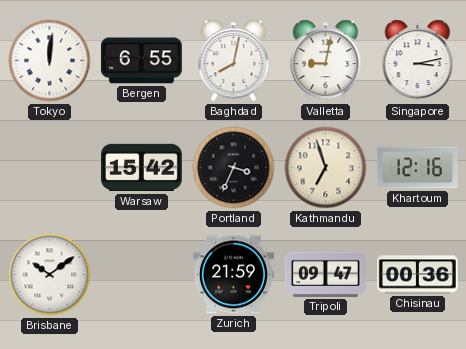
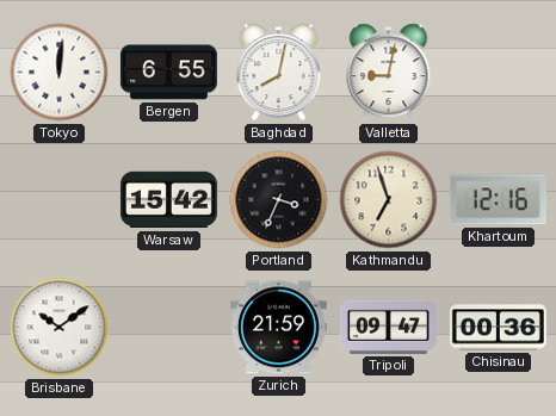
Singapore: 3:13 -> none (418, 61)
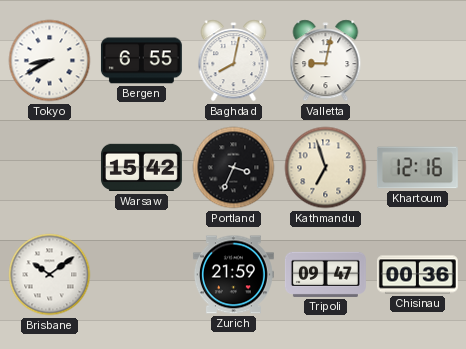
Tokyo: 12:01 -> 8:40 (50, 61)
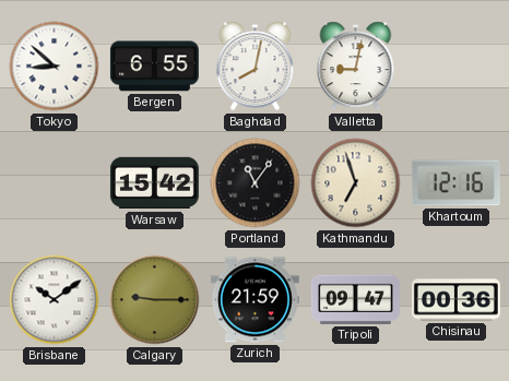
Tokyo: 8:40 -> 8:52 (55, 67)
Portland: 3:34 -> 11:06 (256, 183)
Calgary: none -> 9:15 (155, 300)
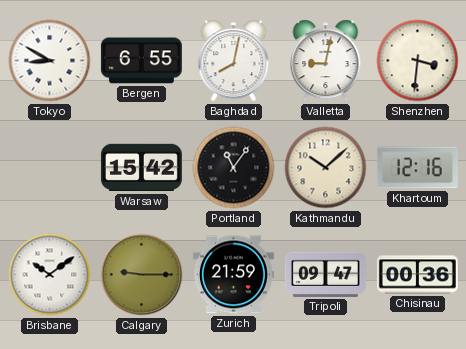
Tokyo: 8:52 -> 8:50 (50, 61)
Shenzhen: none -> 3:31 (418, 61)
Kathmandu: 6:57 -> 10:08 (326, 168)
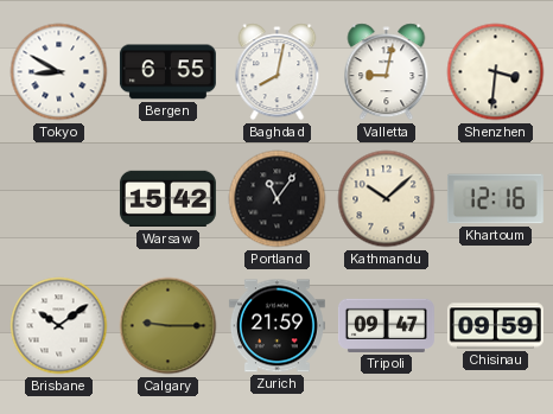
Chisinau: 00:36 -> 09:59 (495, 326)
